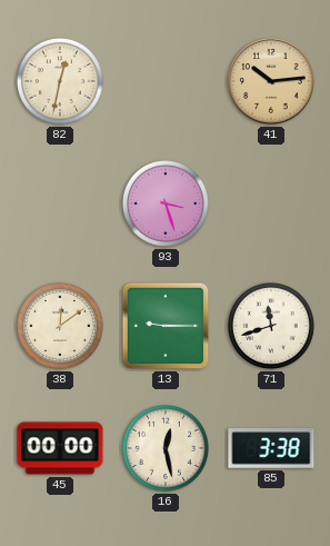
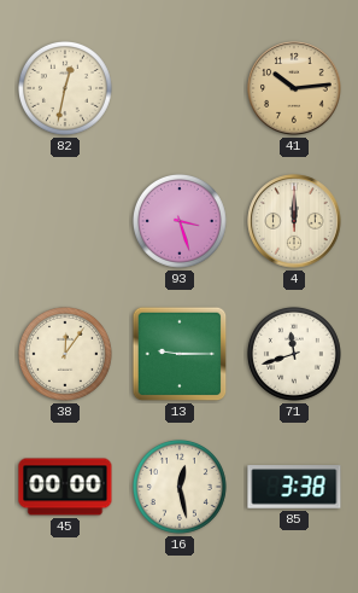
4: none -> 12:00 (294, 221)
38: 12:09 -> 12:06 (65, 354)
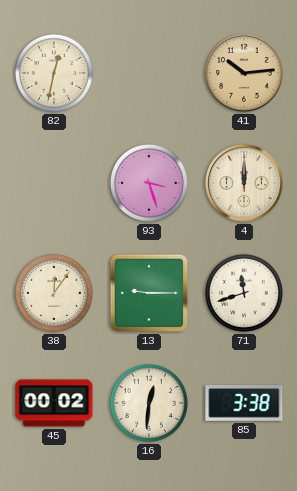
45: 00:00 -> 00:02 (54, 403)
16: 12:28 -> 12:31 (149, 403)
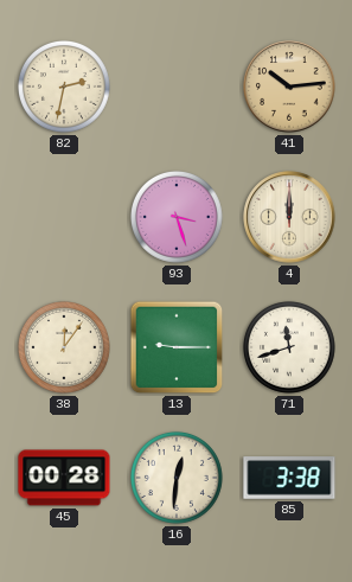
82: 12:32 -> 2:32 (64, 87)
45: 00:02 -> 00:28 (64, 478)
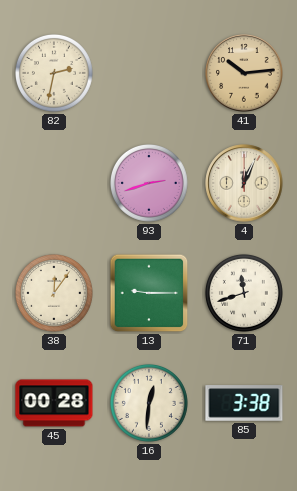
93: 3:27 -> 2:42 (149, 183)
4: 12:00 -> 12:04 (244, 183)
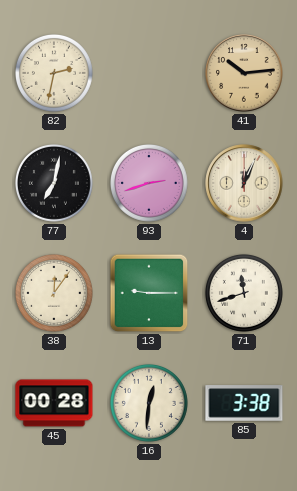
77: none -> 7:02 (54, 183)
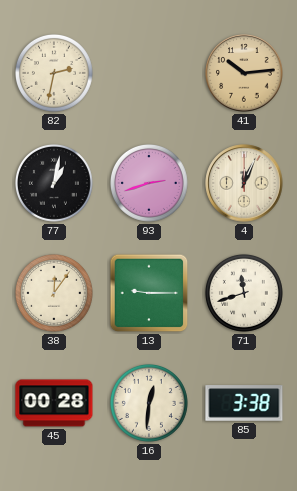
77: 7:02 -> 1:02 (54, 183)
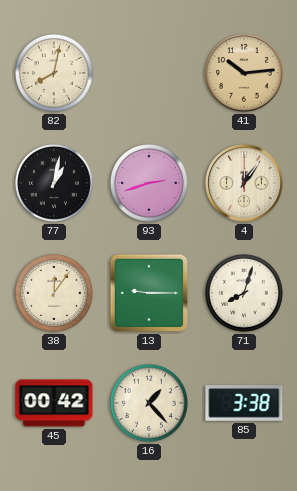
82: 2:32 -> 8:02 (54, 73)
4: 12:04 -> 12:06 (244, 183)
71: 11:42 -> 8:03 (244, 293)
45: 00:28 -> 00:42 (54, 403)
16: 12:31 -> 1:23 (149, 403)
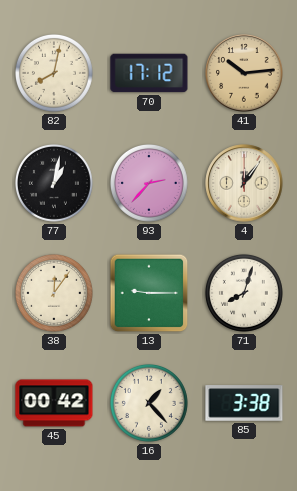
70: none -> 17:12 (149, 73)
93: 2:42 -> 2:37 (149, 183)
